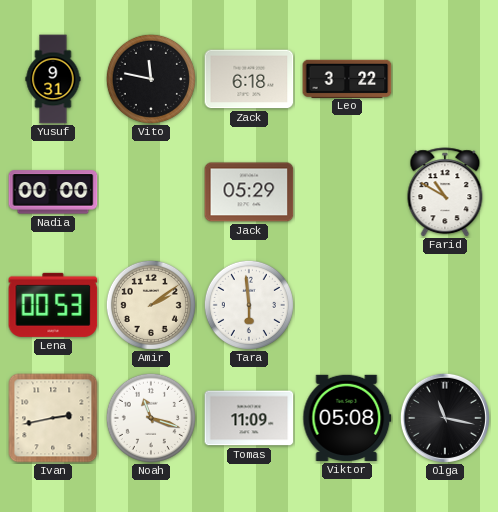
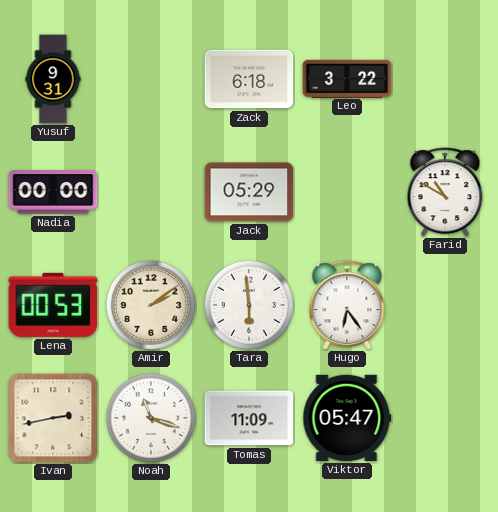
Vito: 11:47 -> none (151, 79)
Hugo: none -> 6:24 (347, 305)
Viktor: 05:08 -> 05:47 (347, 418)
Olga: 11:17 -> none (445, 418)
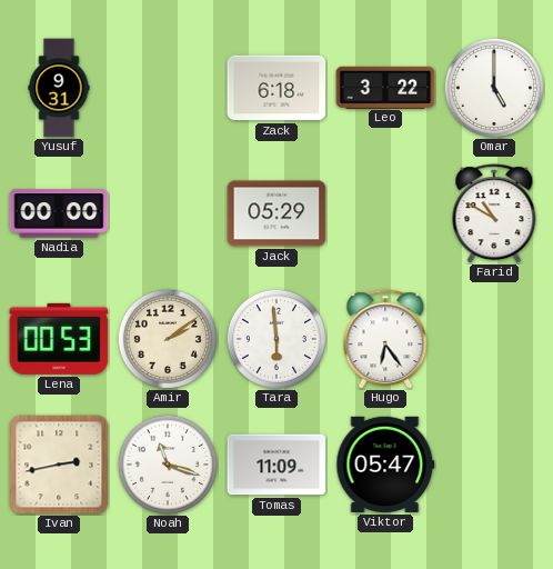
Omar: none -> 5:00 (494, 88)
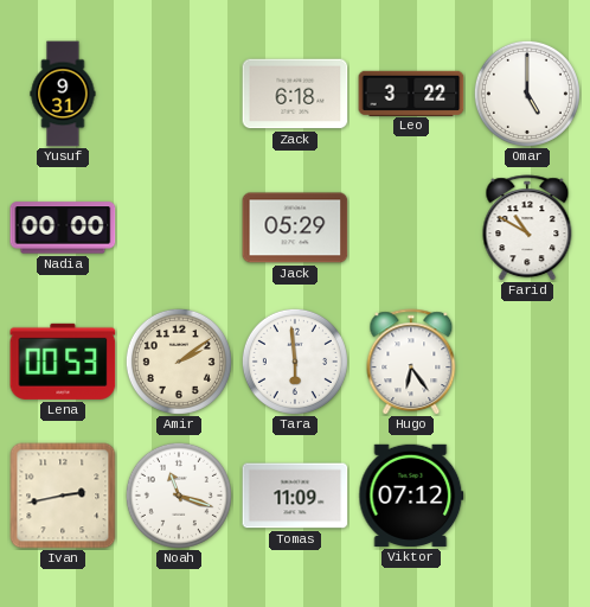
Viktor: 05:47 -> 07:12 (411, 496)
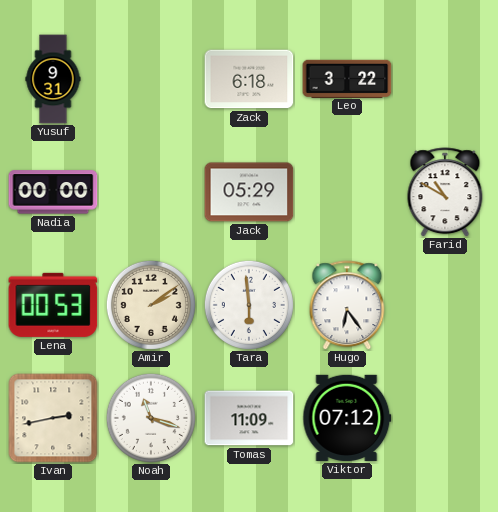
Omar: 5:00 -> none (527, 94)
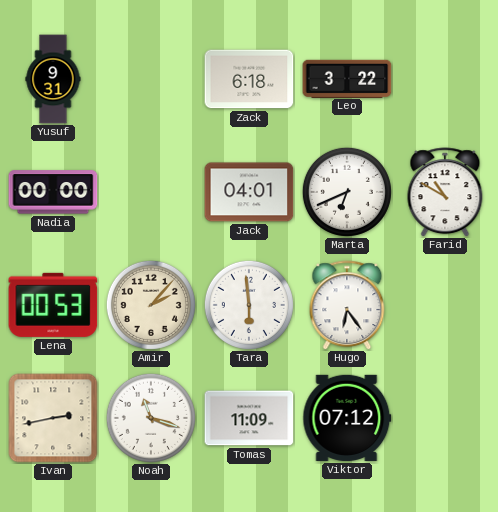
Jack: 05:29 -> 04:01 (249, 192)
Marta: none -> 6:41 (347, 192)
Amir: 2:09 -> 2:07 (151, 305)
